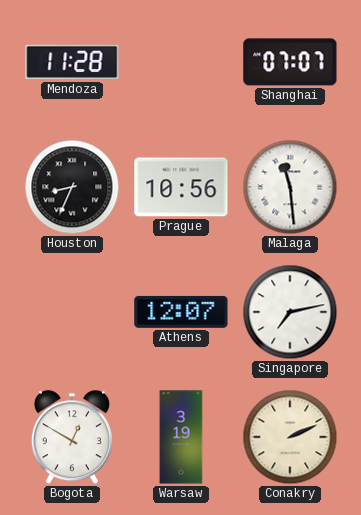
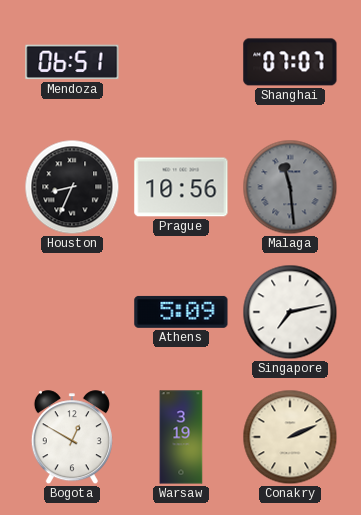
Mendoza: 11:28 -> 06:51 (72, 62)
Malaga dial: white -> grey (290, 187)
Athens: 12:07 -> 5:09 (181, 312)
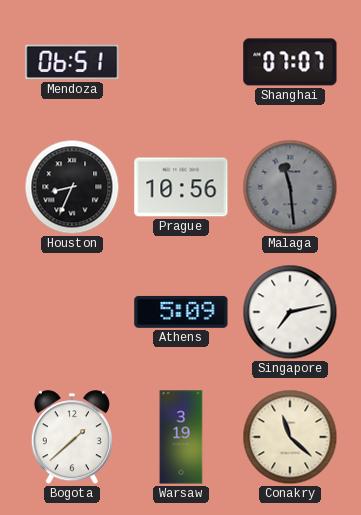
Bogota: 12:50 -> 1:38 (72, 438)
Conakry: 2:11 -> 11:22 (290, 437)
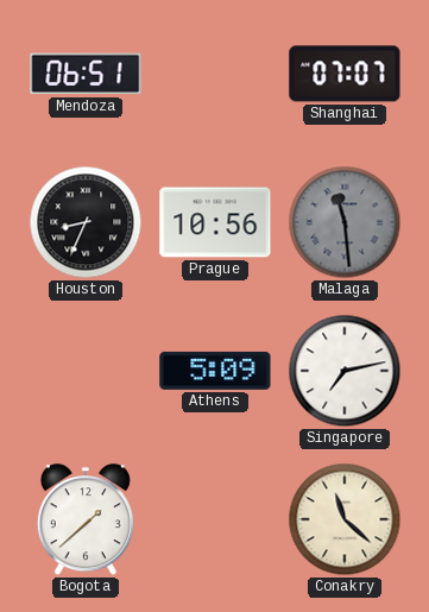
Warsaw: 3:19 -> none (181, 437)
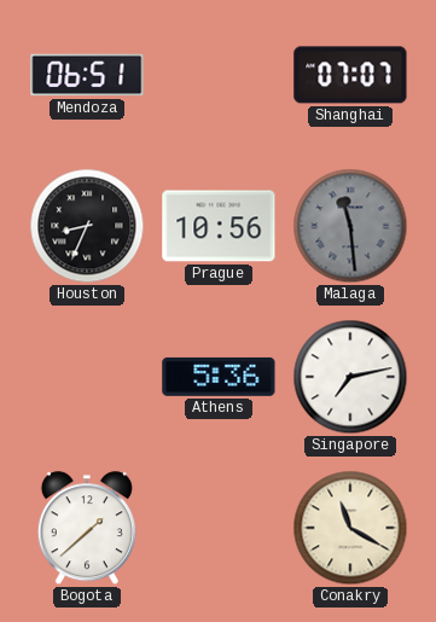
Athens: 5:09 -> 5:36 (219, 377)
Conakry: 11:22 -> 11:20 (350, 528)
